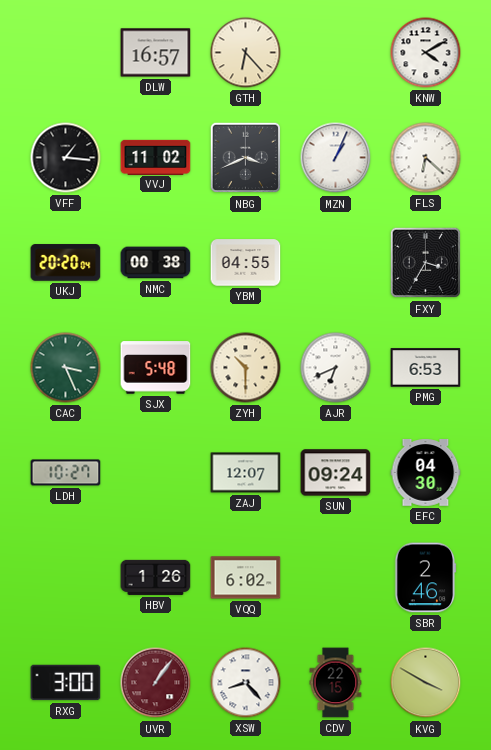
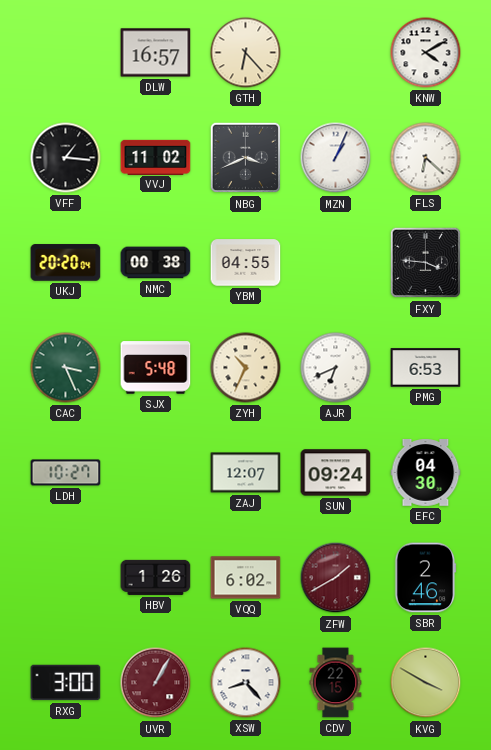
FXY: 3:35 -> 3:46 (426, 263)
ZYH: 10:30 -> 10:34 (246, 368)
ZFW: none -> 1:40 (336, 578)
UVR: 1:06 -> 1:05 (156, 683)
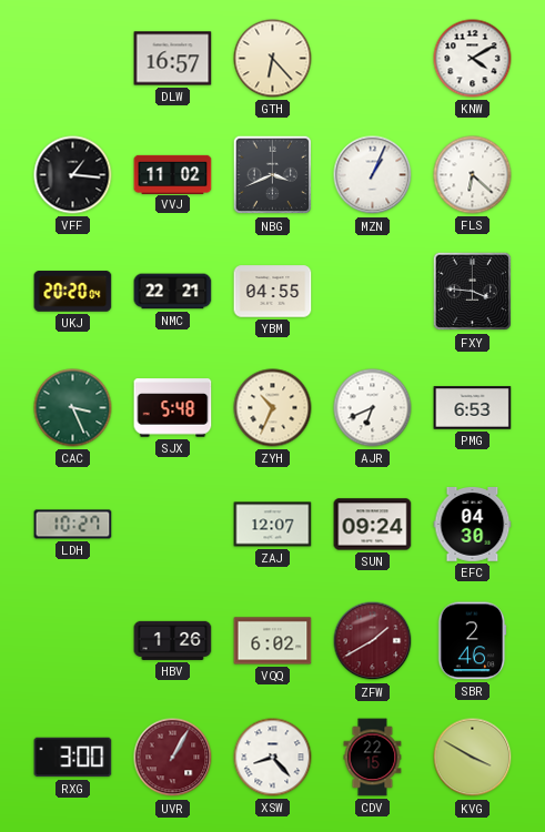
NMC: 00:38 -> 22:21 (173, 292)
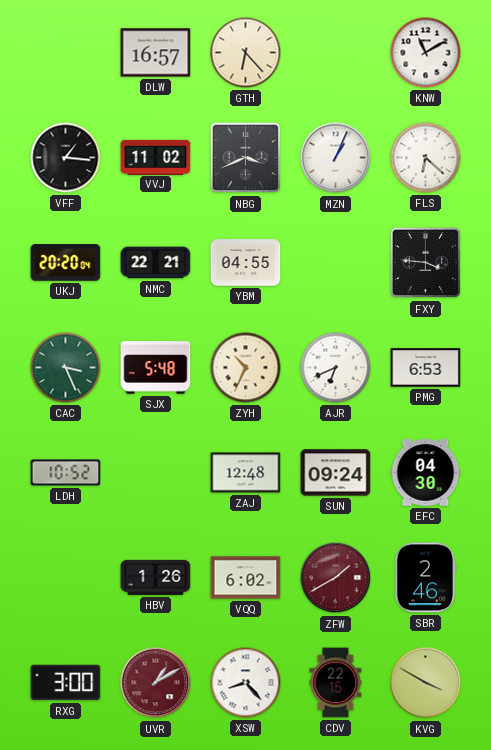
KNW: 4:10 -> 11:10 (426, 53)
LDH: 10:27 -> 10:52 (66, 473)
ZAJ: 12:07 -> 12:48 (246, 473)
UVR: 1:05 -> 1:10 (156, 683)
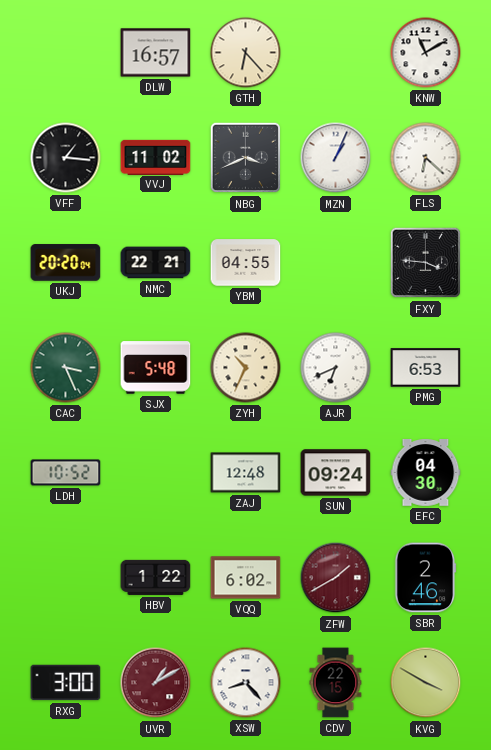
HBV: 1:26 -> 1:22 (156, 577)
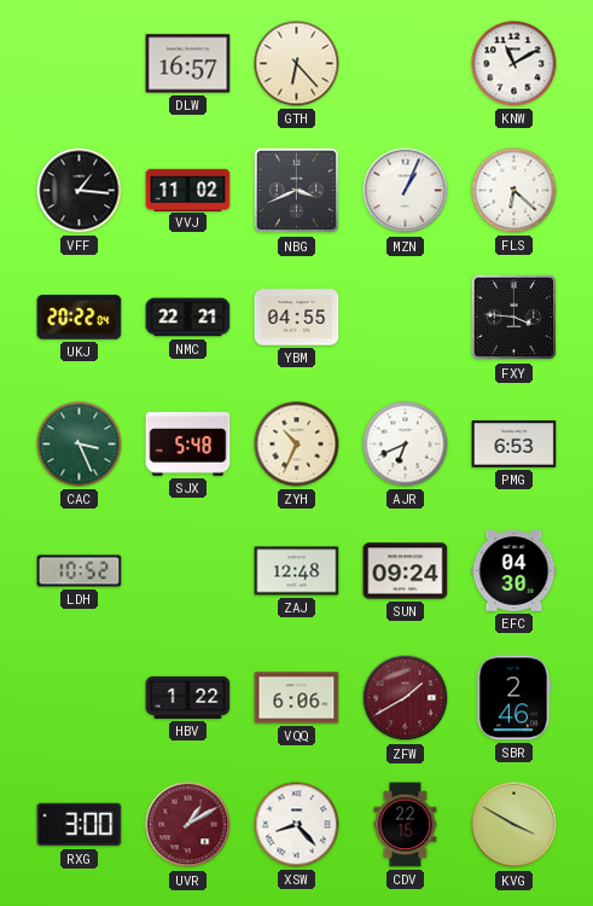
UKJ: 20:20 -> 20:22 (80, 318)
VQQ: 6:02 -> 6:06 (297, 698)
